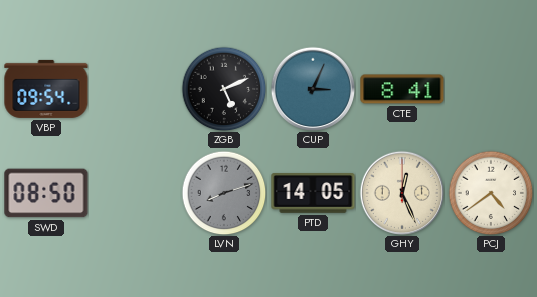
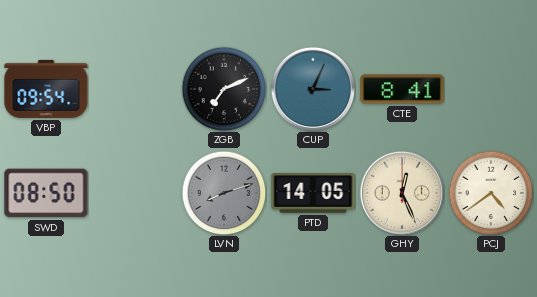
ZGB: 5:11 -> 7:11 (224, 89)
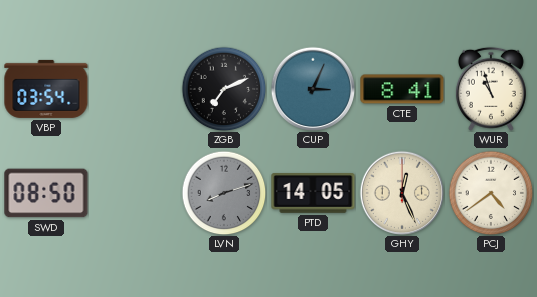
VBP: 09:54 -> 03:54 (46, 89)
WUR: none -> 10:57 (491, 89)
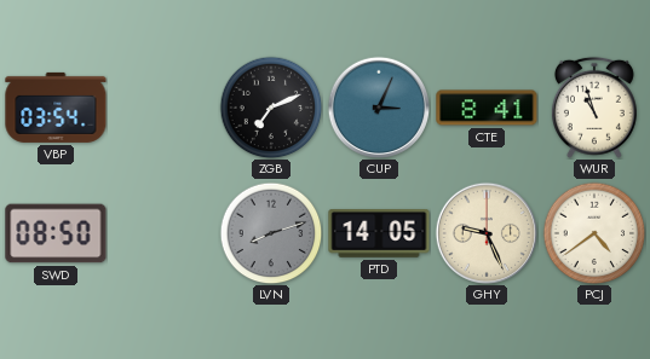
GHY: 12:26 -> 9:26 (485, 232)
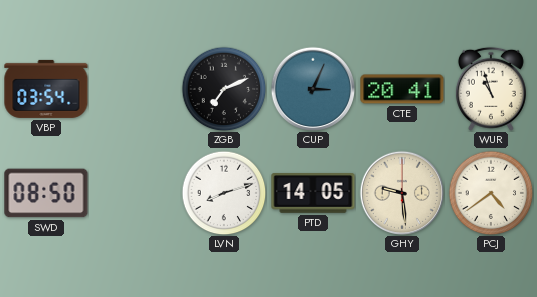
CTE: 8:41 -> 20:41 (402, 89)
LVN dial: grey -> white (224, 193)
GHY: 9:26 -> 9:29 (401, 192)
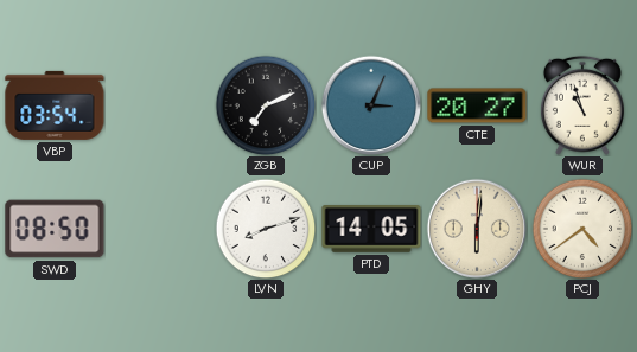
CTE: 20:41 -> 20:27 (477, 105)
GHY: 9:29 -> 6:01 (476, 228)
